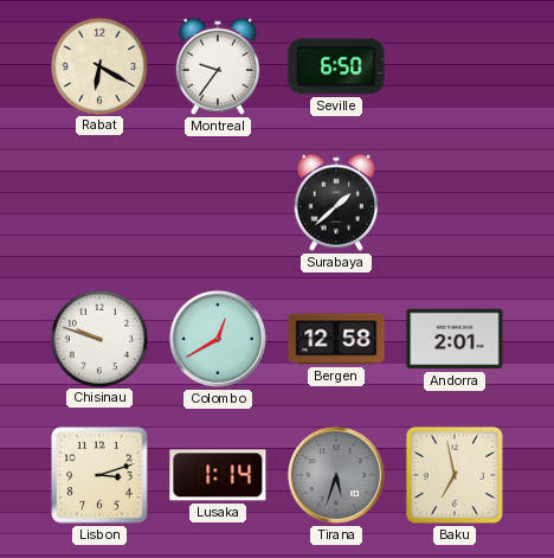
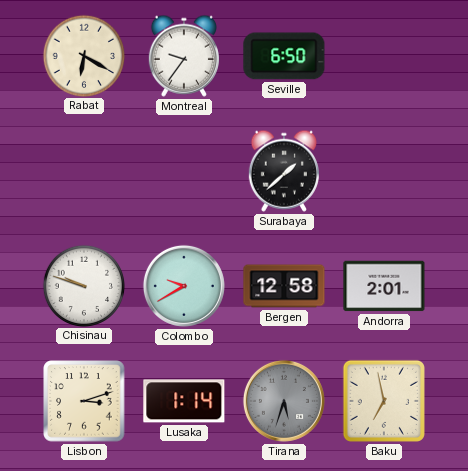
Colombo: 12:40 -> 9:40 (184, 286)
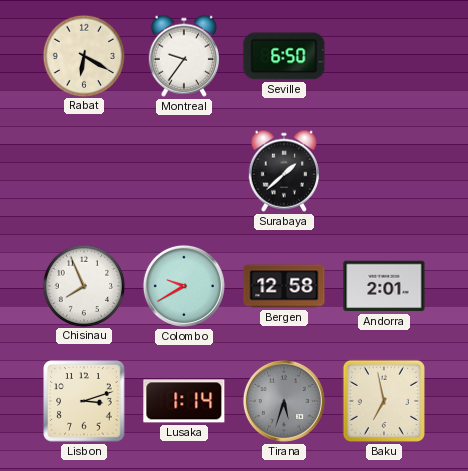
Chisinau: 9:48 -> 7:56 (83, 285)
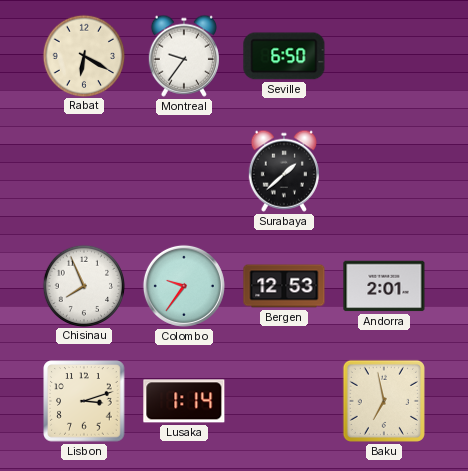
Colombo: 9:40 -> 9:36 (184, 286)
Bergen: 12:58 -> 12:53 (284, 286)
Tirana: 5:33 -> none (284, 401)
